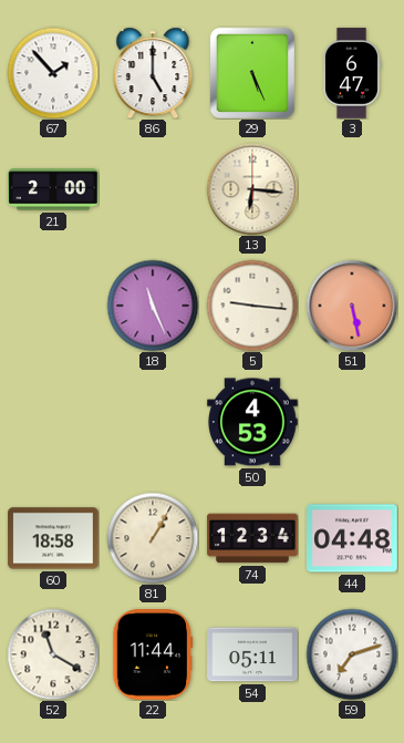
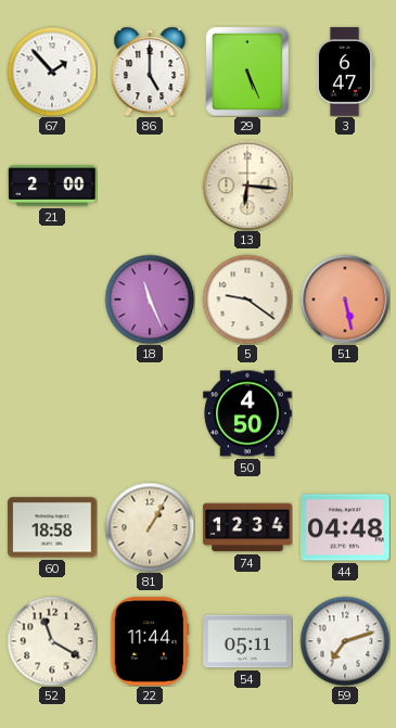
5: 9:16 -> 9:21 (247, 299)
50: 4:53 -> 4:50 (247, 413)
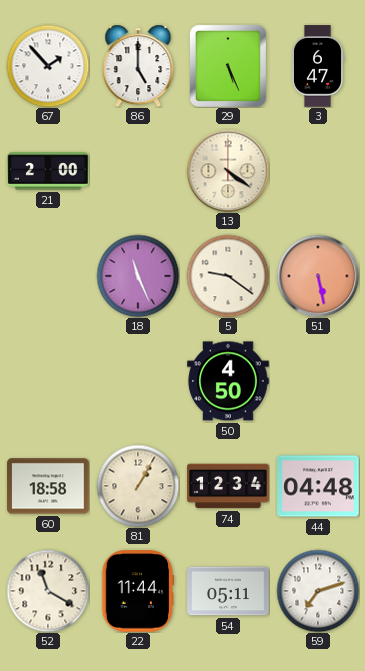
13: 6:16 -> 4:21 (228, 171)
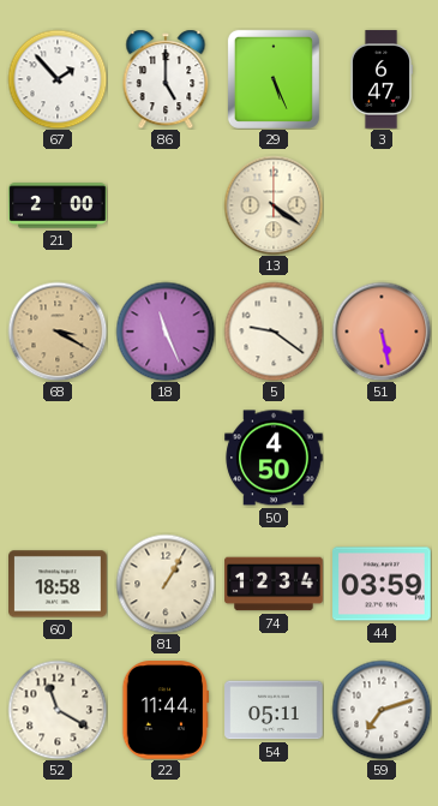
68: none -> 3:20 (58, 332)
44: 04:48 -> 03:59 (382, 584)
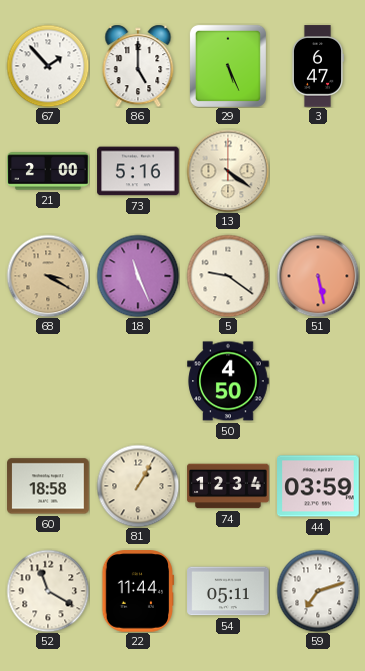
73: none -> 5:16 (138, 171)
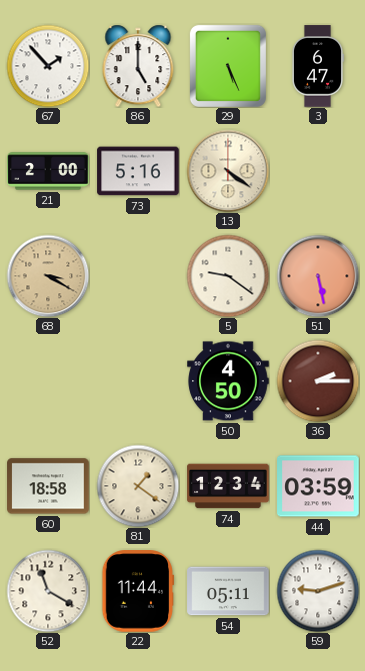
18: 11:26 -> none (138, 276)
36: none -> 2:15 (318, 381)
81: 1:05 -> 1:21 (138, 486)
59: 7:12 -> 9:12 (318, 591)
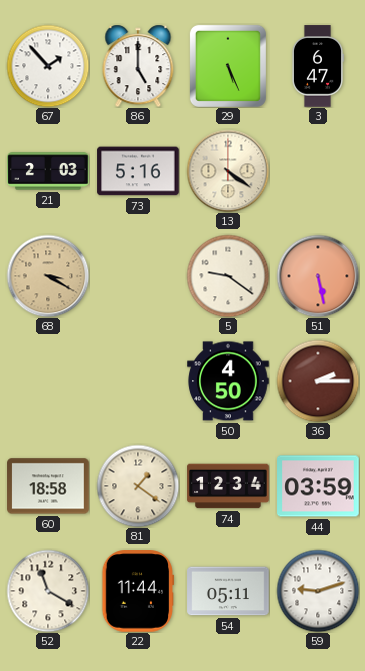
21: 2:00 -> 2:03 (48, 171)
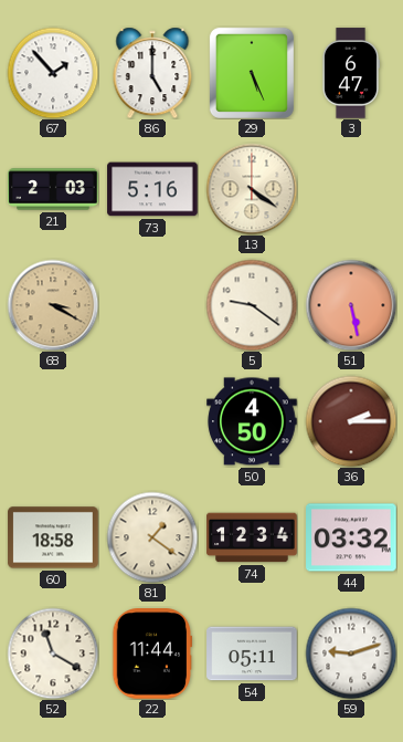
44: 03:59 -> 03:32 (351, 537)
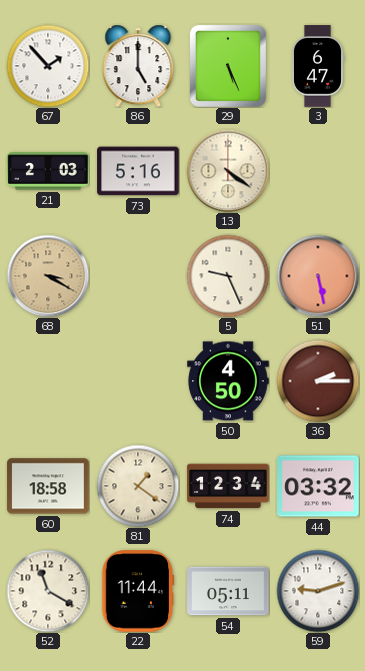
5: 9:21 -> 9:26 (228, 276)
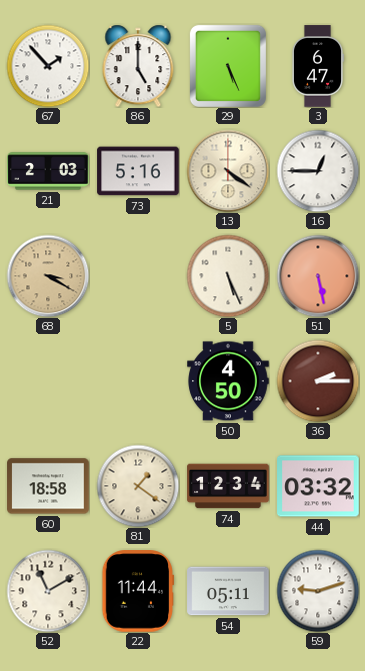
16: none -> 12:45 (318, 171)
5: 9:26 -> 5:26 (228, 276)
52: 11:20 -> 11:10 (48, 591)
